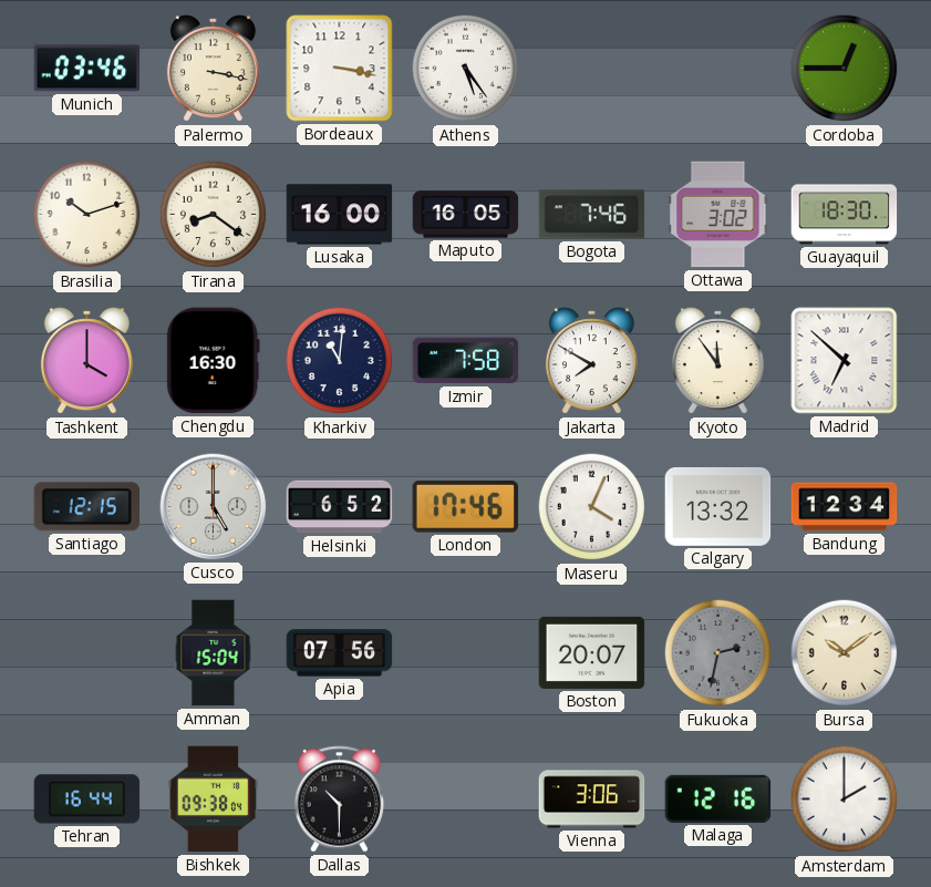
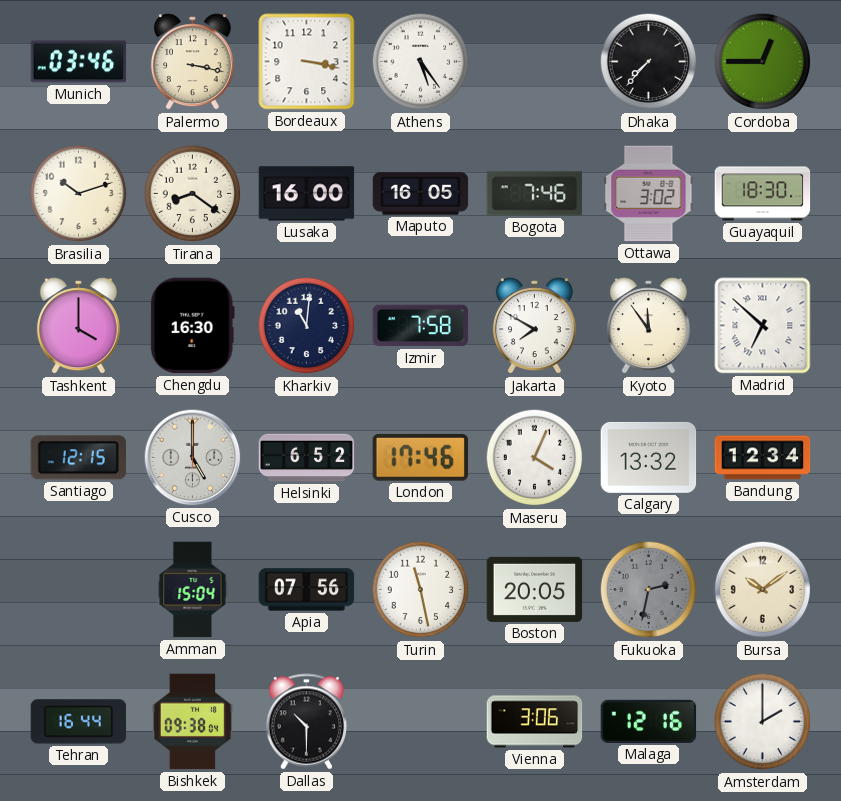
Dhaka: none -> 7:37 (649, 62)
Turin: none -> 11:28 (421, 590)
Boston: 20:07 -> 20:05 (535, 589)
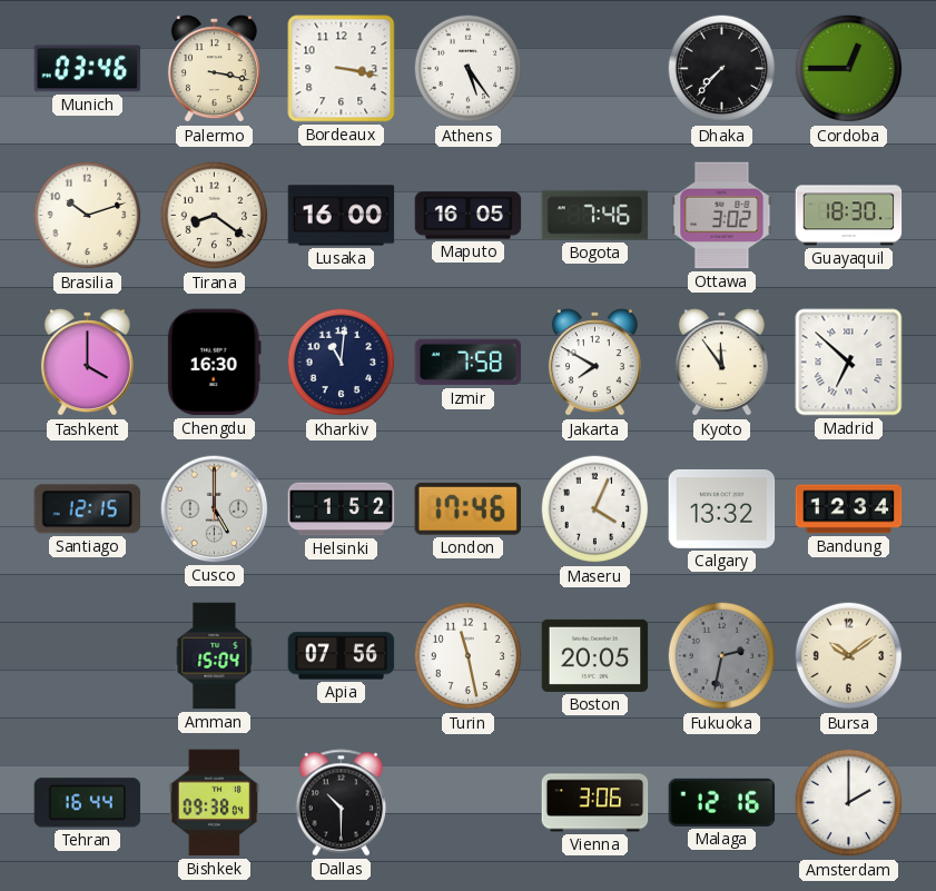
Helsinki: 6:52 -> 1:52 (342, 509)
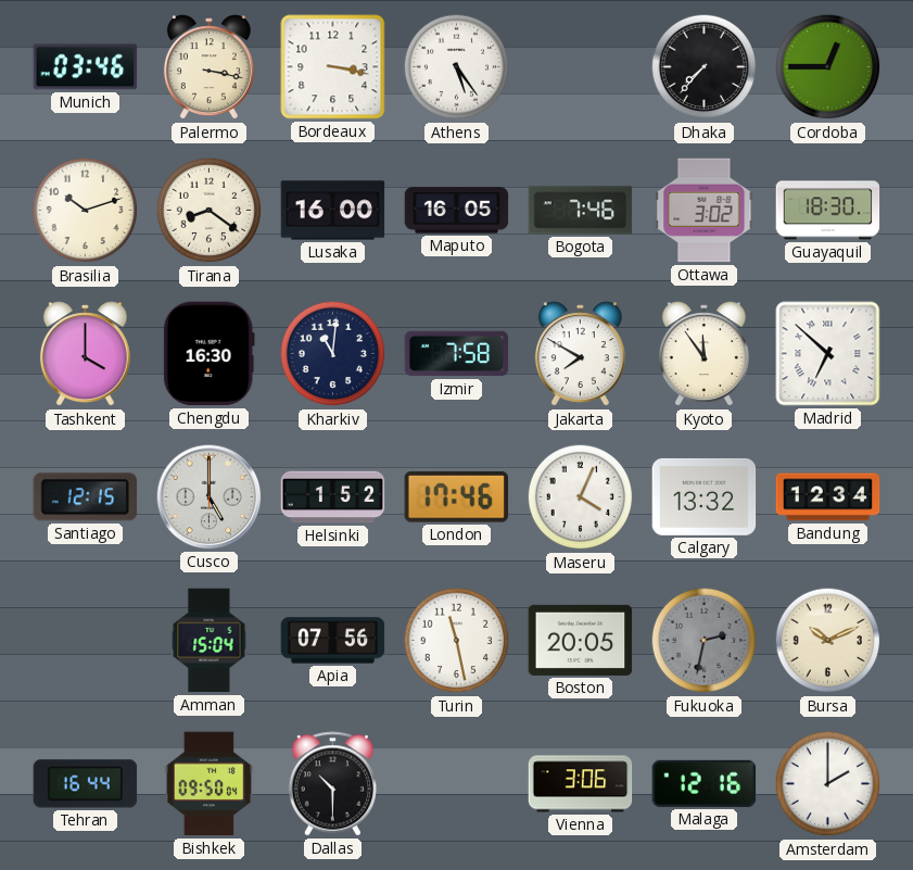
Bursa: 10:09 -> 10:11 (828, 641)
Bishkek: 09:38 -> 09:50 (210, 784)
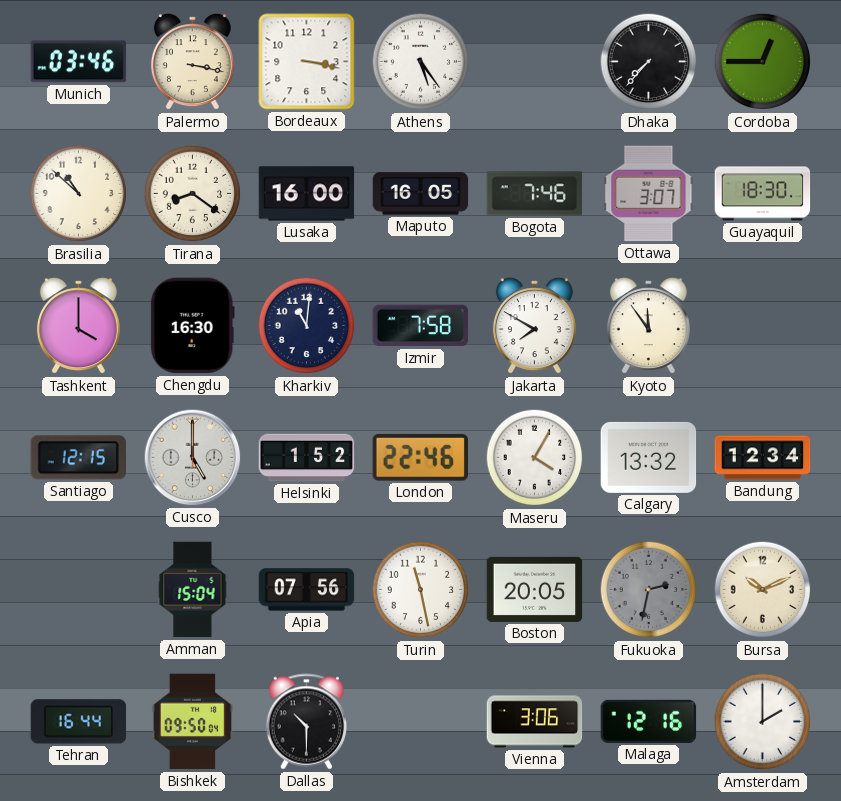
Brasilia: 10:12 -> 10:52 (79, 194)
Ottawa: 3:02 -> 3:07 (649, 194)
Madrid: 6:52 -> none (828, 354)
London: 17:46 -> 22:46 (420, 457)
Maseru: 4:04 -> 4:05 (535, 458)
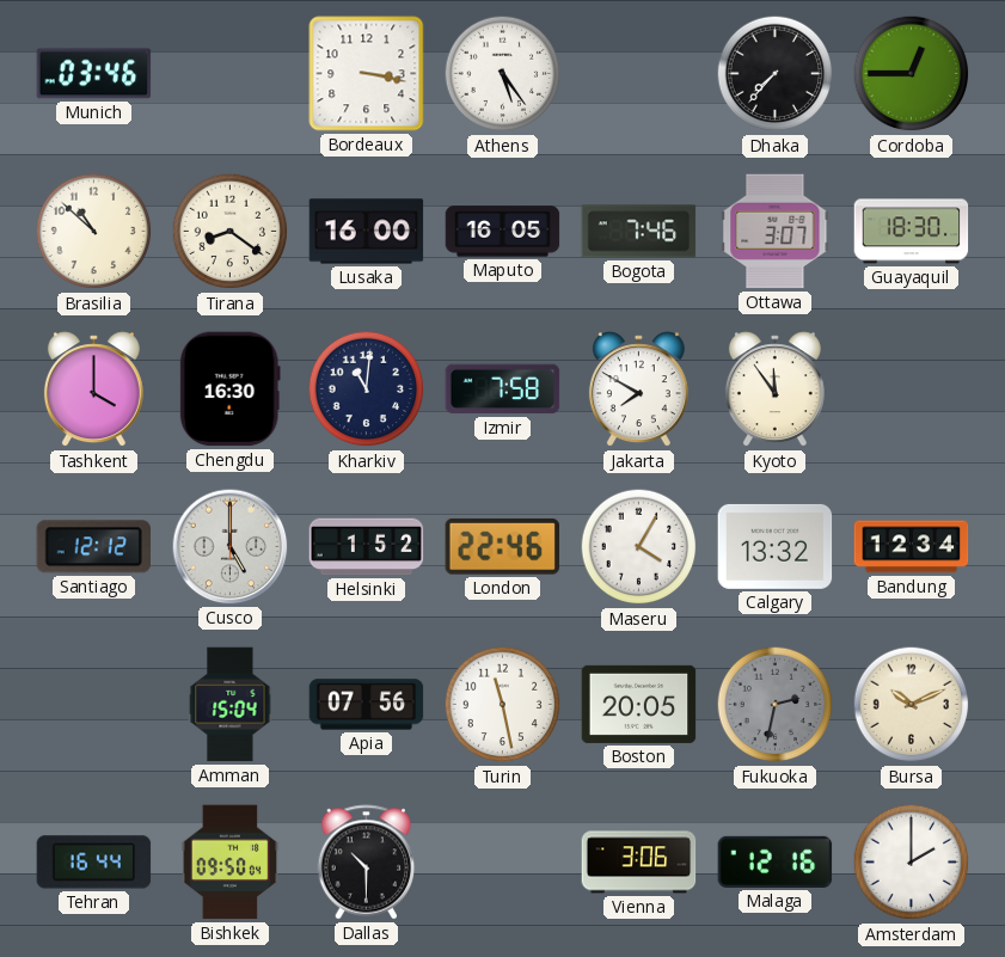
Palermo: 3:17 -> none (192, 62)
Santiago: 12:15 -> 12:12 (93, 547)
